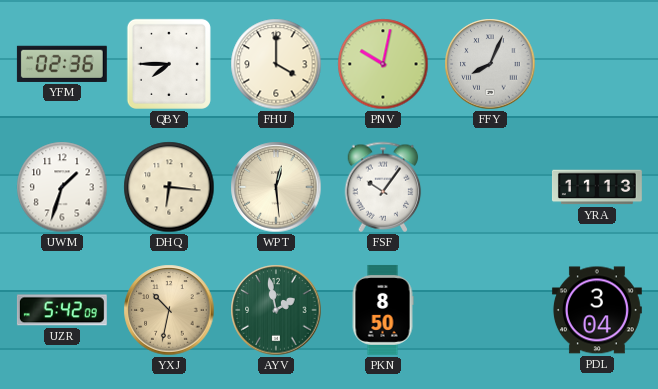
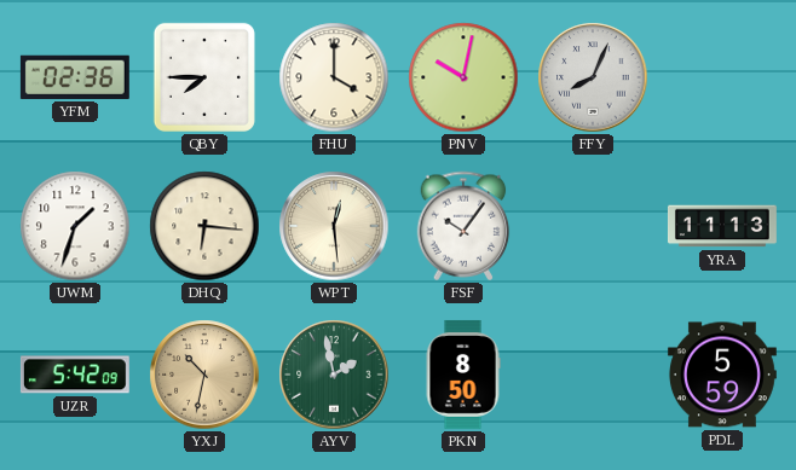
PDL: 3:04 -> 5:59 (722, 375)
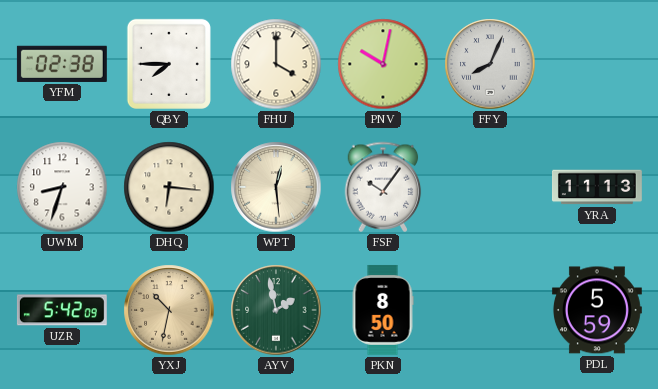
YFM: 02:36 -> 02:38 (62, 64)
UWM: 1:33 -> 8:33 (62, 187)
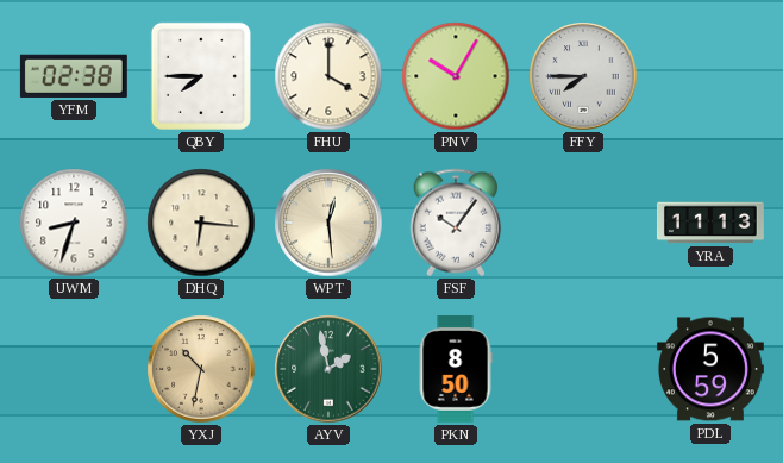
PNV: 10:02 -> 10:05 (456, 76)
FFY: 8:04 -> 7:45 (583, 76)
UZR: 5:42 -> none (62, 310)
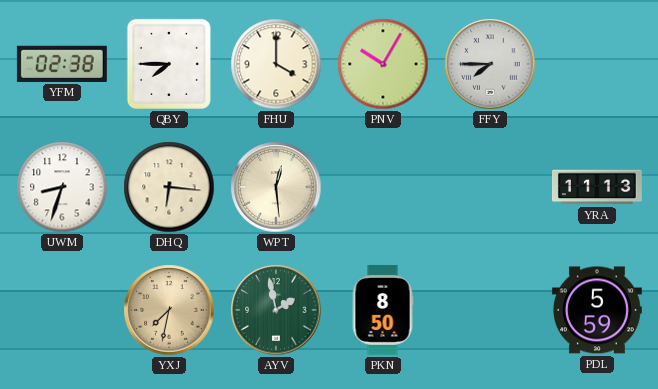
FSF: 10:06 -> none (456, 223)
YXJ: 10:32 -> 7:32 (169, 310)
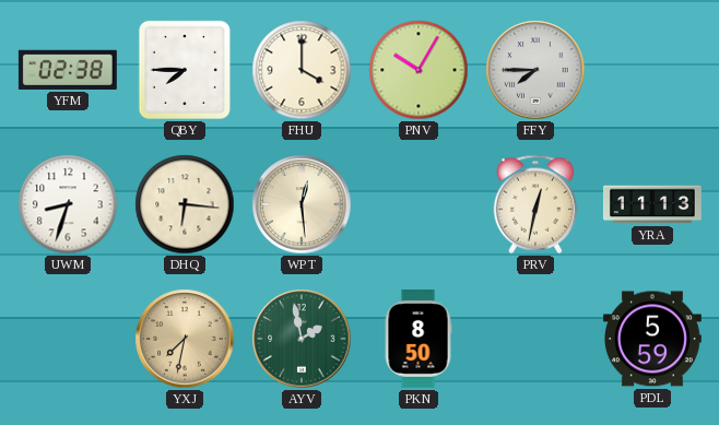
PRV: none -> 12:32 (535, 204)
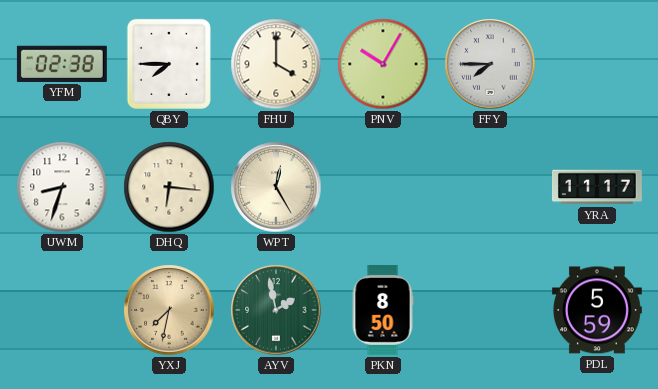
WPT: 12:29 -> 12:25 (276, 187)
PRV: 12:32 -> none (535, 204)
YRA: 11:13 -> 11:17 (597, 187)
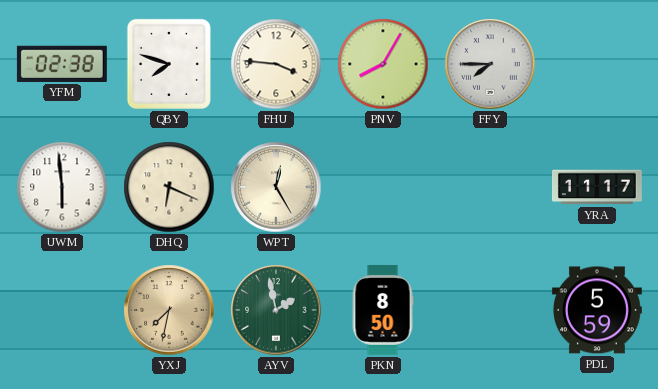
QBY: 7:45 -> 7:48 (169, 64)
FHU: 4:00 -> 3:46 (276, 64)
PNV: 10:05 -> 8:05 (383, 64)
UWM: 8:33 -> 5:59 (62, 187)
DHQ: 6:16 -> 6:19 (169, 187)
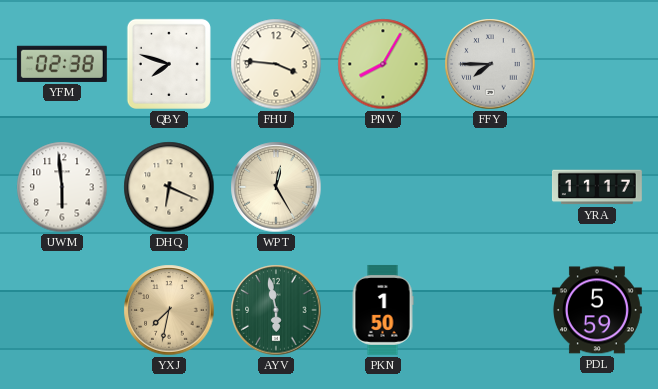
AYV: 1:58 -> 5:58 (276, 310)
PKN: 8:50 -> 1:50 (383, 310)
